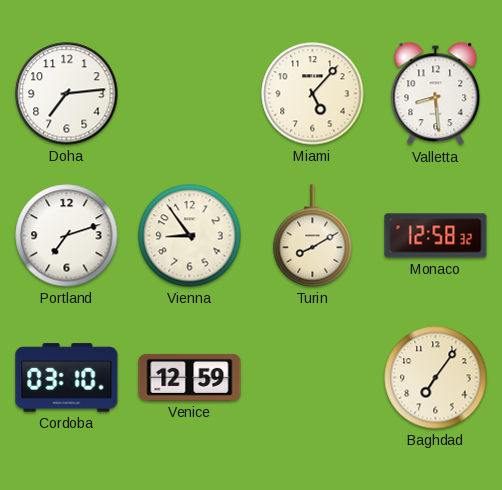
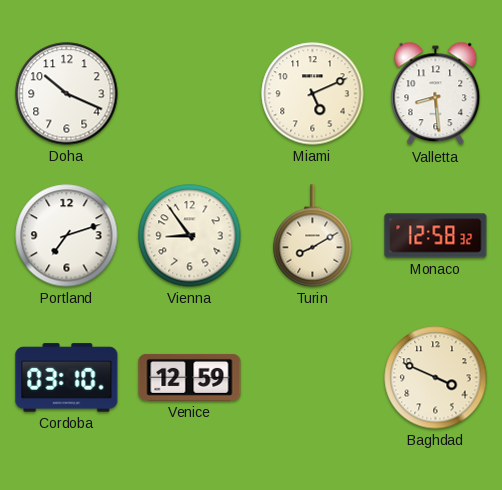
Doha: 7:14 -> 10:19 (67, 94)
Miami: 5:07 -> 5:11 (313, 94)
Baghdad: 7:06 -> 3:49 (436, 378)
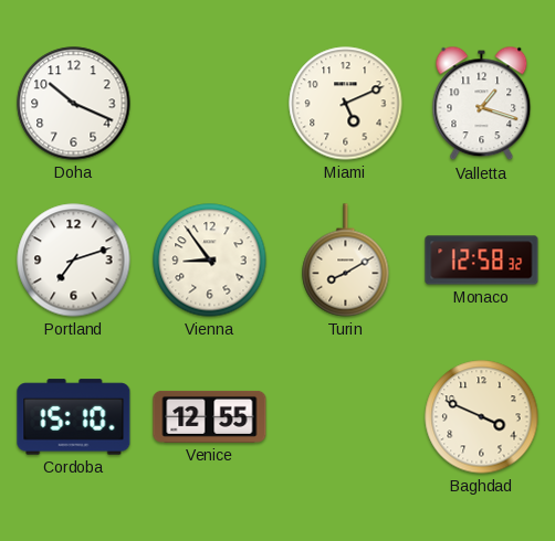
Valletta: 8:29 -> 1:18 (482, 104)
Cordoba: 03:10 -> 15:10 (74, 417)
Venice: 12:59 -> 12:55 (210, 416)
